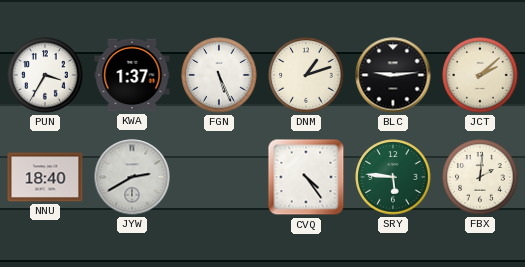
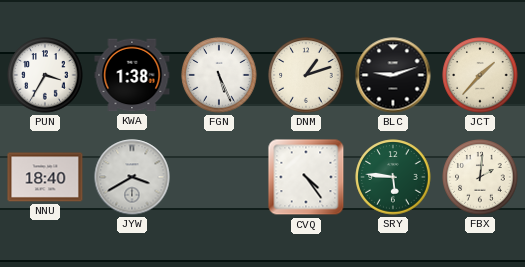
KWA: 1:37 -> 1:38 (132, 75)
BLC: 9:14 -> 9:12 (393, 75)
JCT: 2:08 -> 1:37 (480, 75)
JYW: 2:40 -> 3:40 (132, 177)
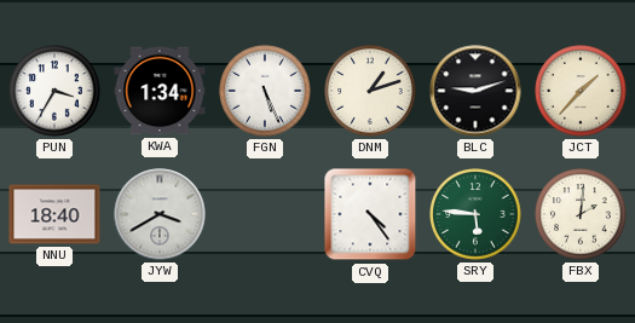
KWA: 1:38 -> 1:34 (160, 91)
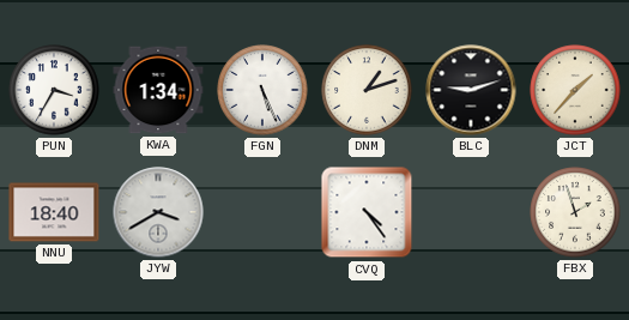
SRY: 5:46 -> none (475, 214)
FBX: 2:01 -> 1:57 (575, 212)
